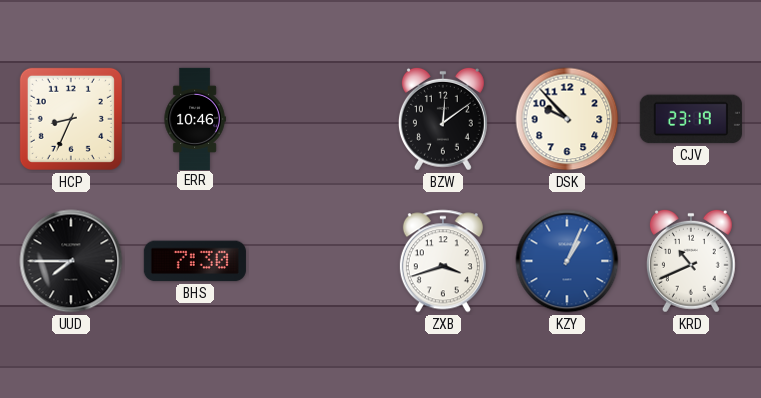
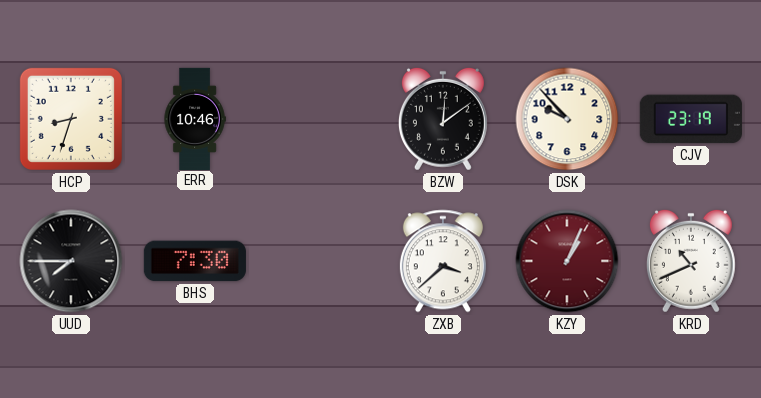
HCP: 8:34 -> 8:33 (71, 119)
ZXB: 3:42 -> 3:38 (443, 261)
KZY dial: blue -> burgundy (567, 261)
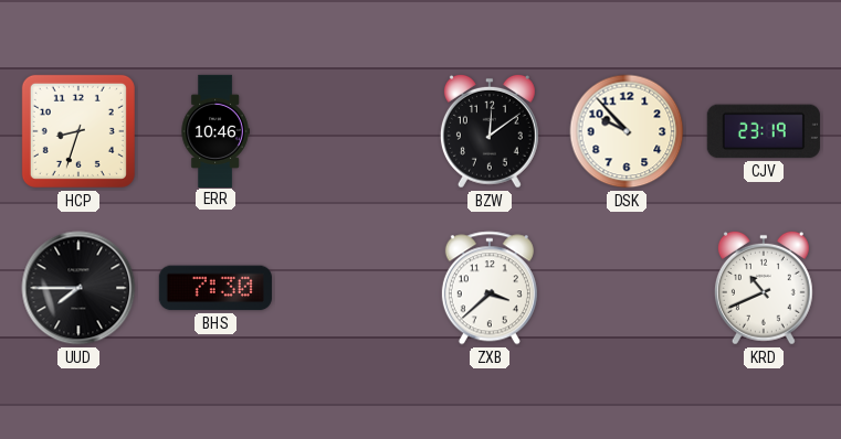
KZY: 1:04 -> none (567, 261)
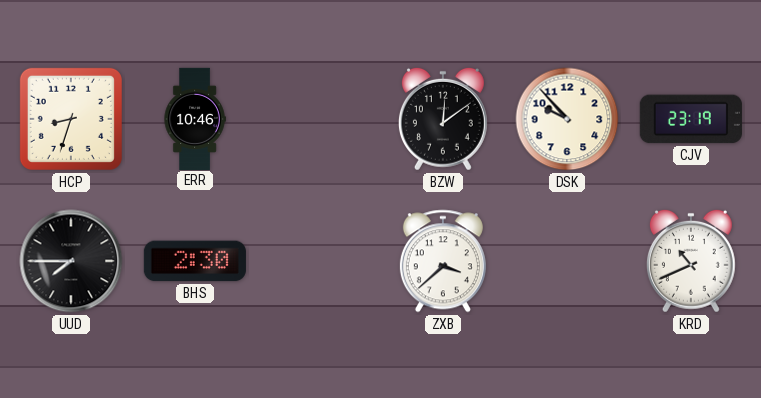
BHS: 7:30 -> 2:30 (195, 261)
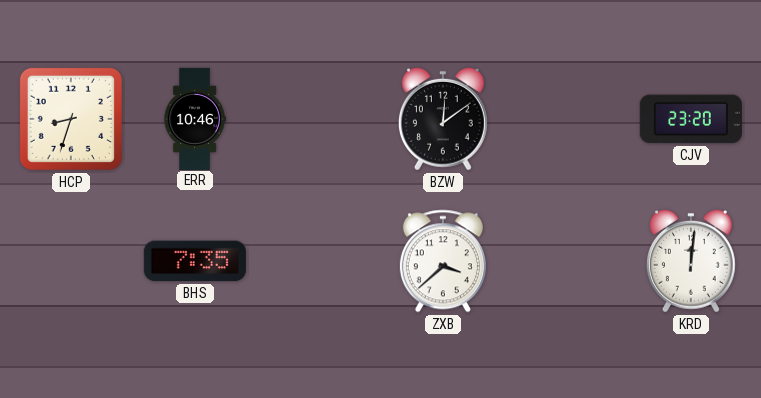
DSK: 9:53 -> none (567, 119)
CJV: 23:19 -> 23:20 (691, 119)
UUD: 7:45 -> none (71, 261)
BHS: 2:30 -> 7:35 (195, 261)
KRD: 10:41 -> 12:01 (691, 261)
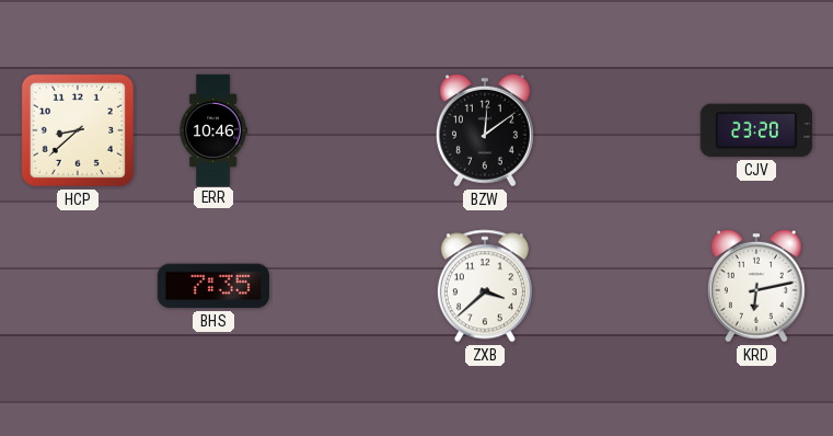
HCP: 8:33 -> 8:38 (78, 130)
KRD: 12:01 -> 6:13 (756, 286)
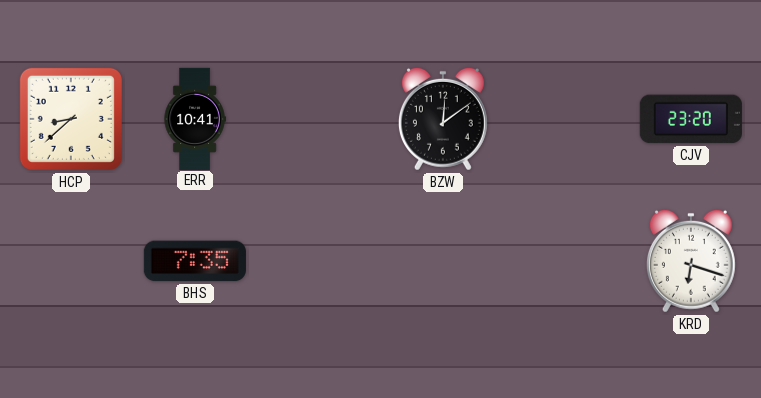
ERR: 10:46 -> 10:41 (195, 118)
ZXB: 3:38 -> none (485, 286)
KRD: 6:13 -> 6:18 (691, 261)
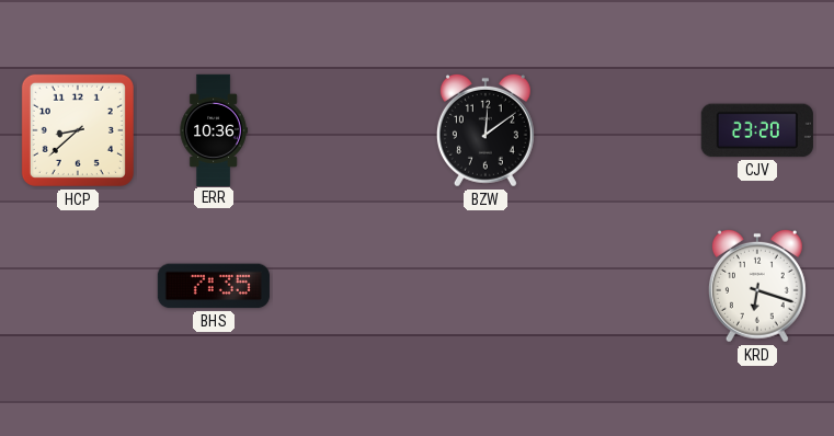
ERR: 10:41 -> 10:36 (214, 129)
